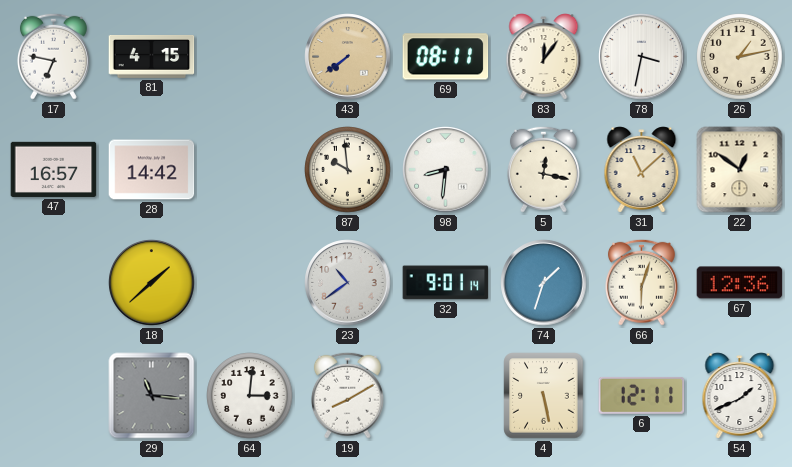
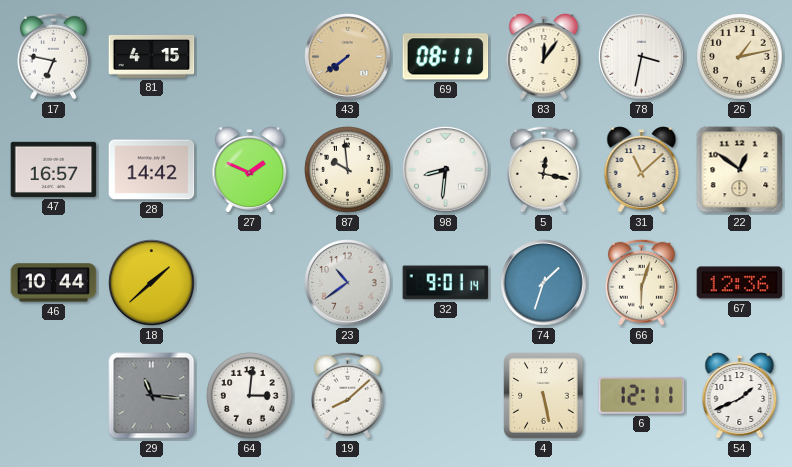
27: none -> 1:49 (250, 170)
46: none -> 10:44 (54, 283)
19: 8:10 -> 8:08 (347, 395)
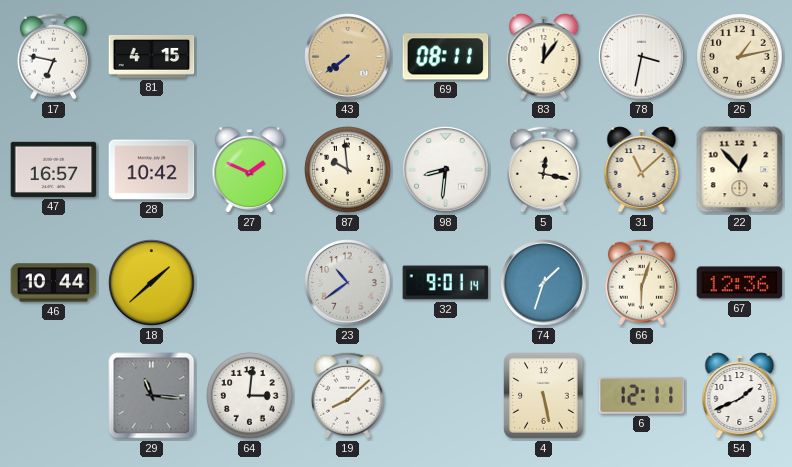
28: 14:42 -> 10:42 (152, 170)
22: 12:51 -> 12:53 (740, 170)
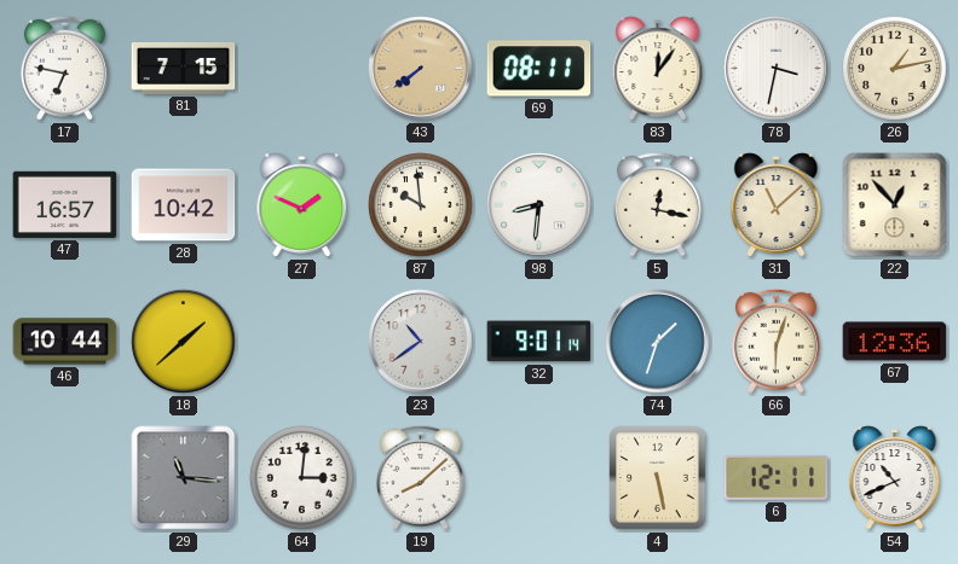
81: 4:15 -> 7:15 (184, 68)
54: 1:41 -> 10:41 (895, 478)
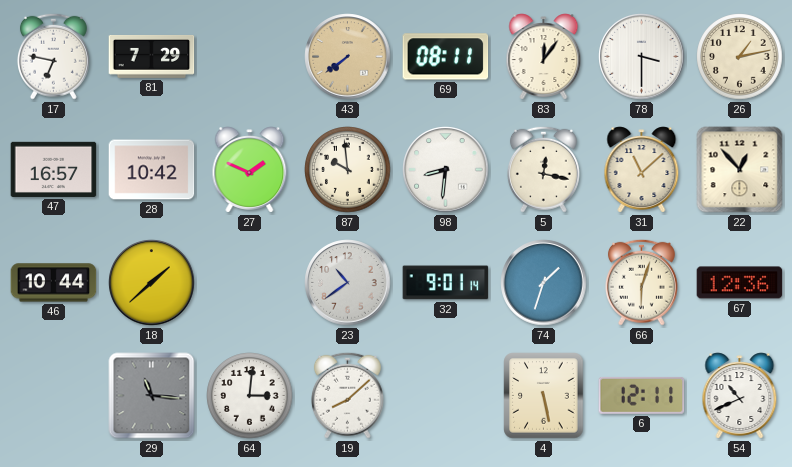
81: 7:15 -> 7:29 (152, 56)
78: 3:32 -> 3:30 (642, 57)
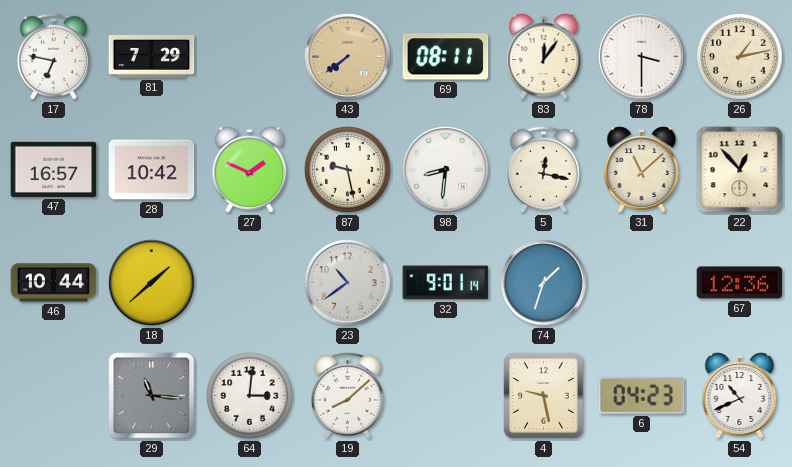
87: 9:59 -> 9:28 (348, 170)
66: 6:03 -> none (641, 282)
4: 5:28 -> 9:28 (544, 396)
6: 12:11 -> 04:23 (642, 395)
